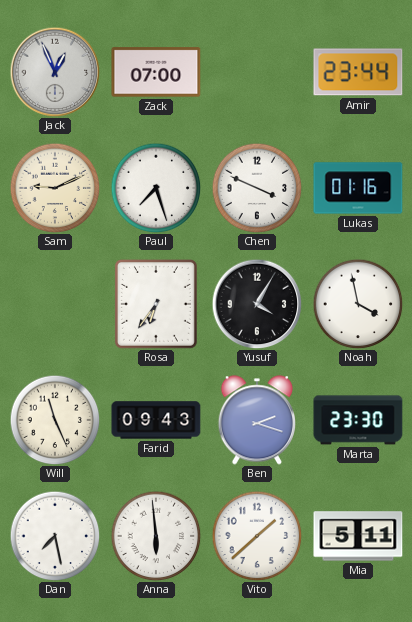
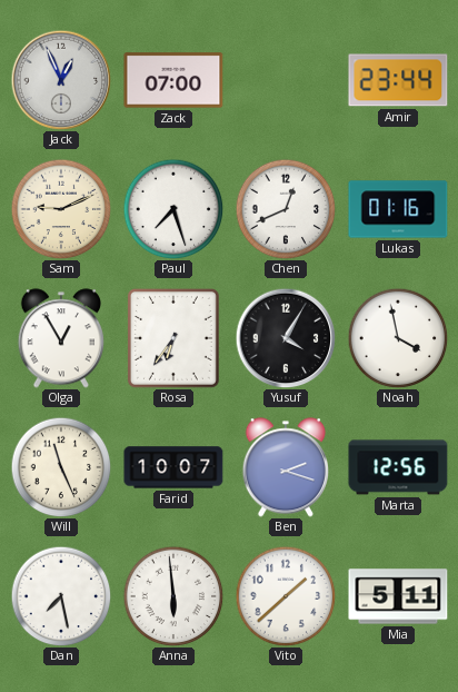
Chen: 3:49 -> 12:41 (286, 209)
Olga: none -> 12:55 (60, 338)
Farid: 09:43 -> 10:07 (173, 467)
Marta: 23:30 -> 12:56 (398, 467)
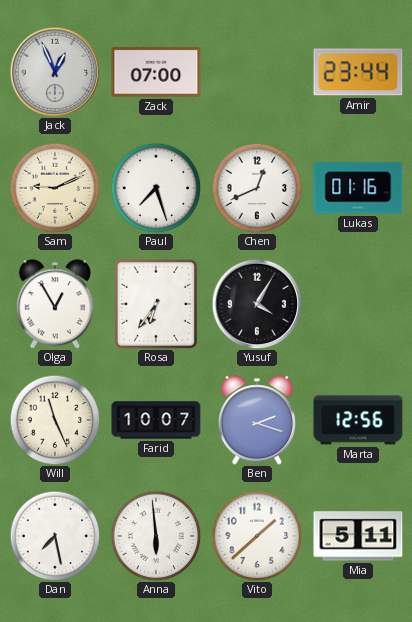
Noah: 3:58 -> none (398, 338)
